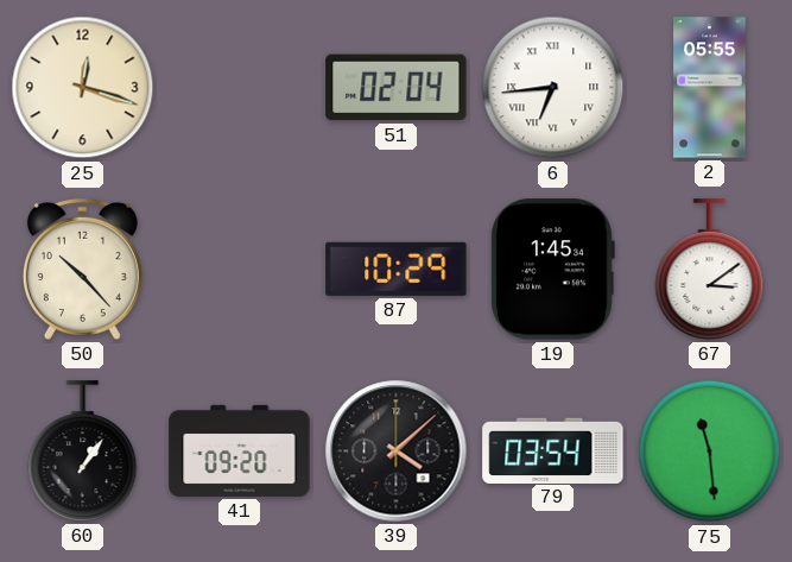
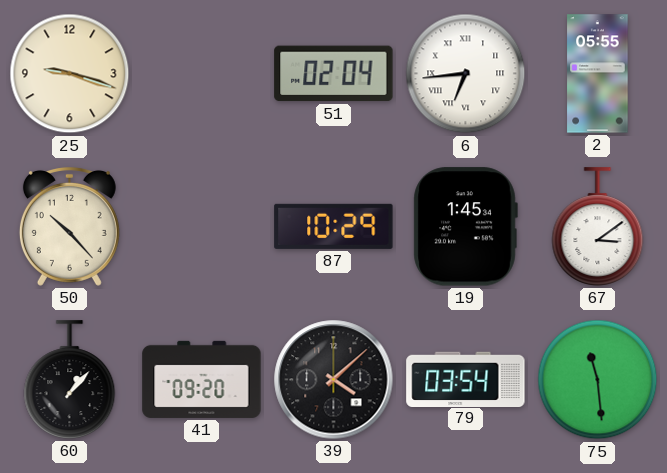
25: 12:18 -> 9:18 (70, 74)
60: 1:06 -> 1:07 (70, 380)
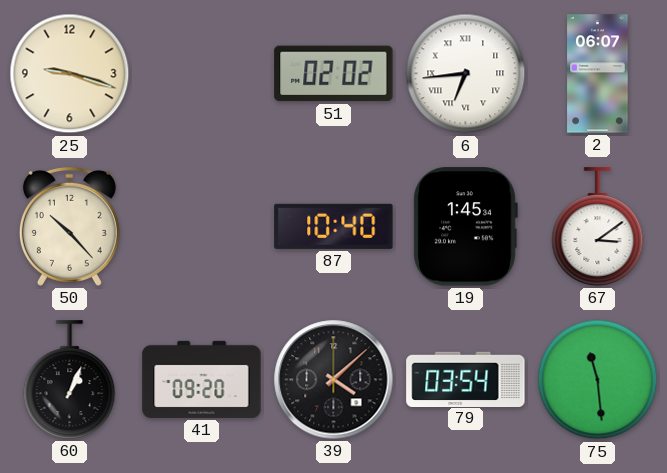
51: 02:04 -> 02:02 (334, 74)
2: 05:55 -> 06:07 (598, 74)
87: 10:29 -> 10:40 (334, 226)
60: 1:07 -> 1:04 (70, 380)
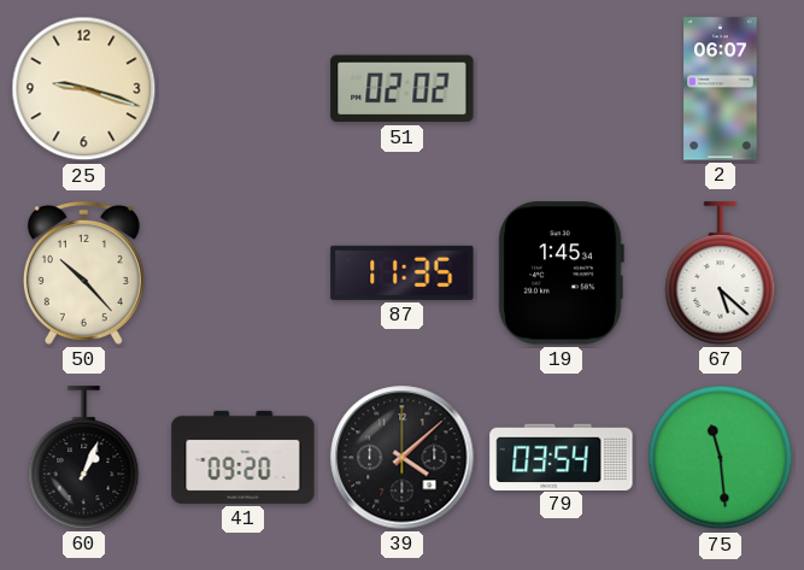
6: 6:44 -> none (466, 74)
87: 10:40 -> 11:35 (403, 272)
67: 3:09 -> 5:22 (721, 274)
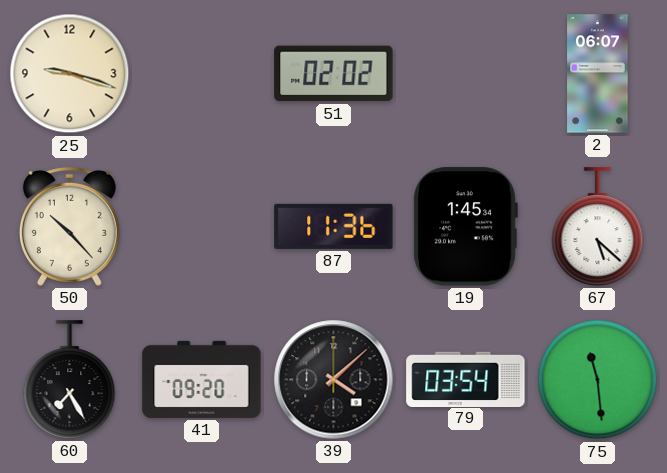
87: 11:35 -> 11:36 (334, 226)
60: 1:04 -> 7:25 (70, 380)
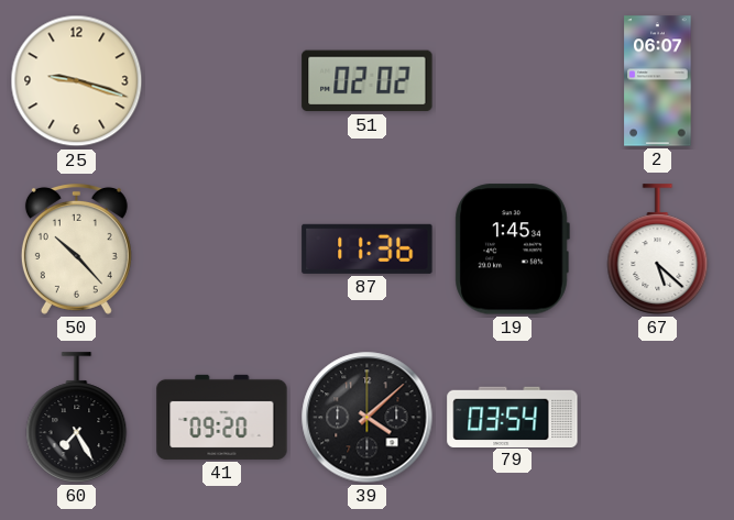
75: 11:29 -> none (598, 380)
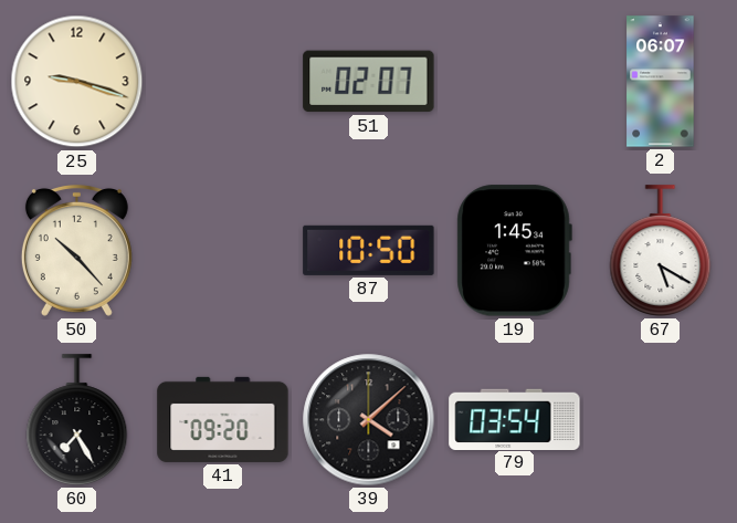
51: 02:02 -> 02:07 (369, 82)
87: 11:36 -> 10:50 (369, 250)
67: 5:22 -> 5:20 (661, 251)
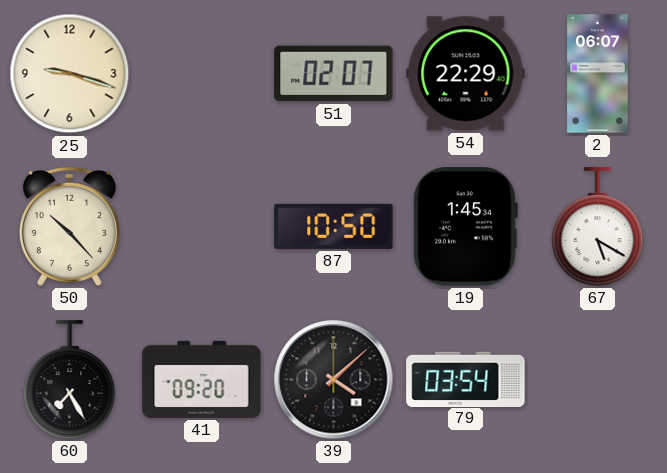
54: none -> 22:29 (466, 74)
